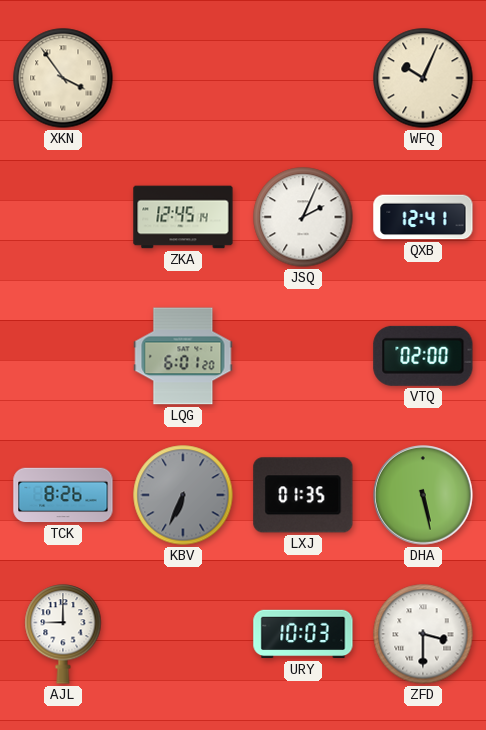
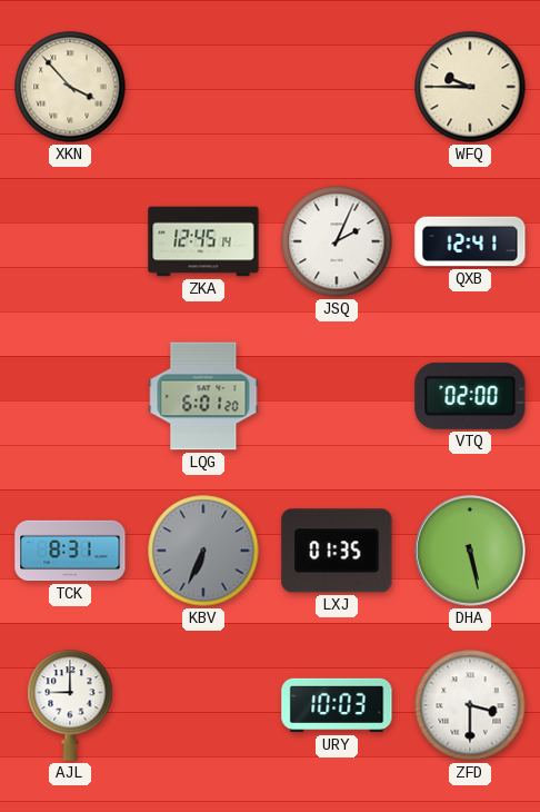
XKN: 3:54 -> 3:53 (70, 87)
WFQ: 10:04 -> 9:45 (470, 87)
TCK: 8:26 -> 8:31 (70, 551)
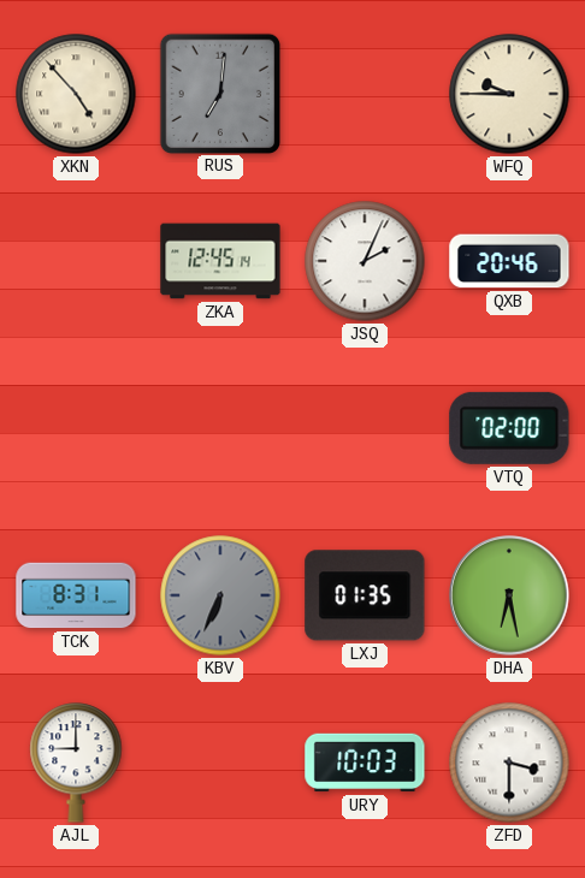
XKN: 3:53 -> 4:53 (76, 94)
RUS: none -> 7:01 (219, 93)
QXB: 12:41 -> 20:46 (509, 261)
LQG: 6:01 -> none (203, 396)
DHA: 5:28 -> 6:28 (509, 595)
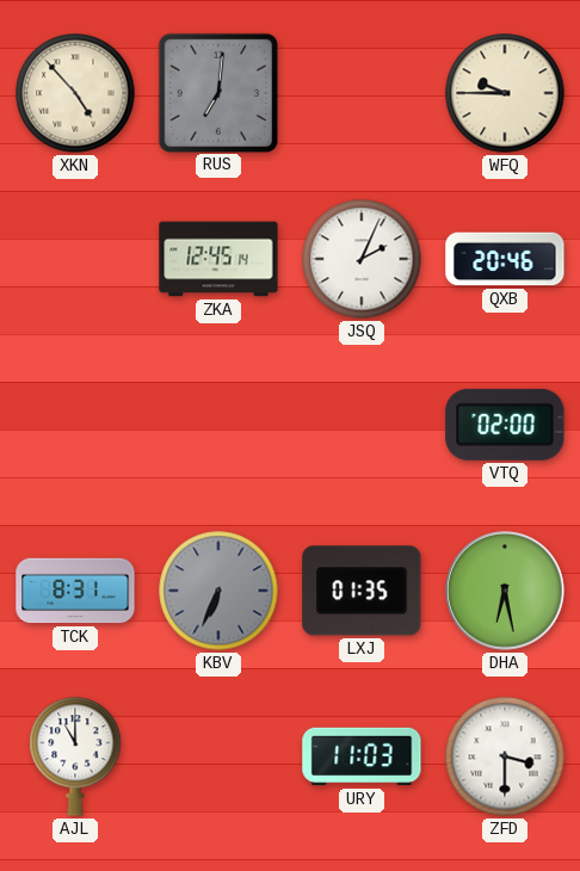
AJL: 9:00 -> 11:00 (75, 756)
URY: 10:03 -> 11:03 (362, 756)
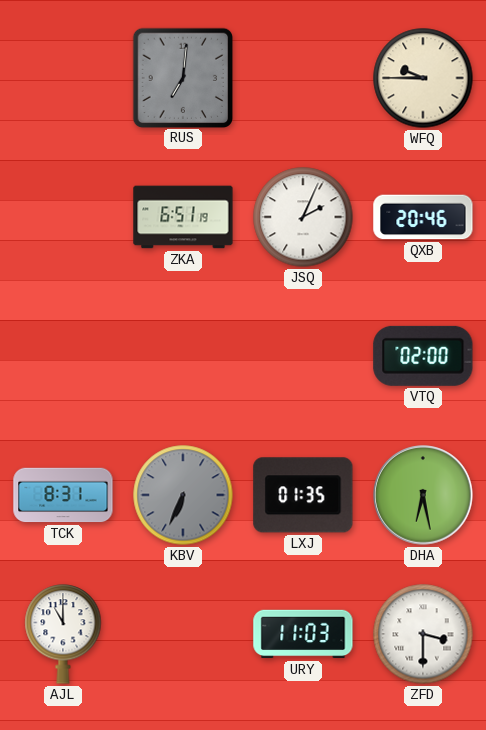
XKN: 4:53 -> none (75, 93)
ZKA: 12:45 -> 6:51 (183, 217)
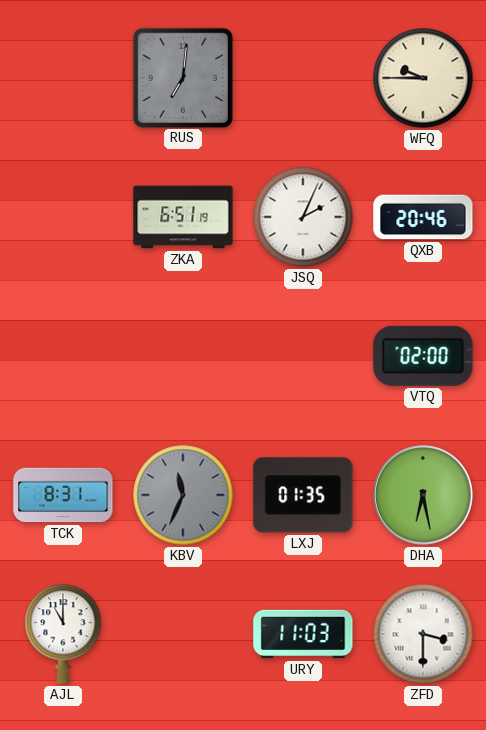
KBV: 6:34 -> 11:34 (183, 495)
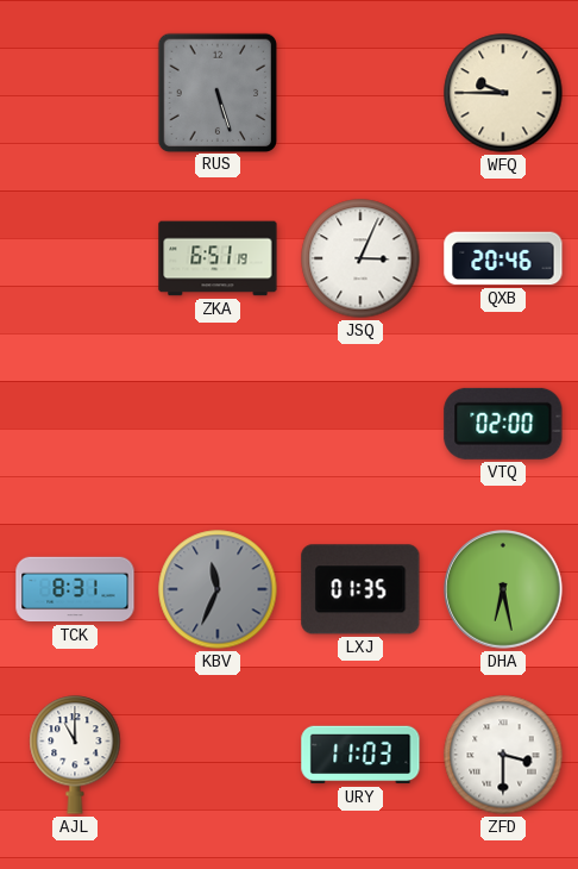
RUS: 7:01 -> 5:27 (216, 92)
JSQ: 2:04 -> 3:04 (360, 258)
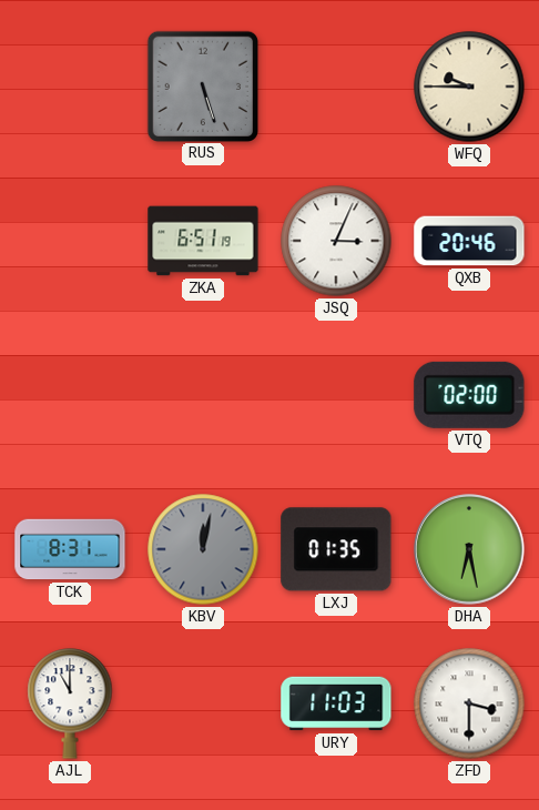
KBV: 11:34 -> 12:02 (203, 549)
